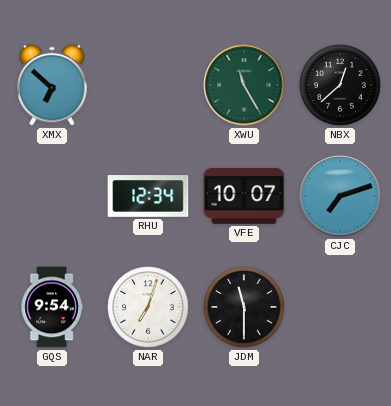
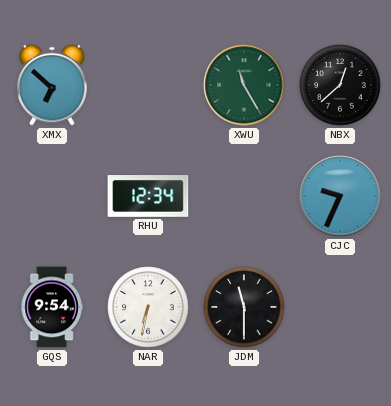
VFE: 10:07 -> none (244, 196)
CJC: 7:12 -> 9:34 (340, 196)
NAR: 7:03 -> 6:32 (148, 307)
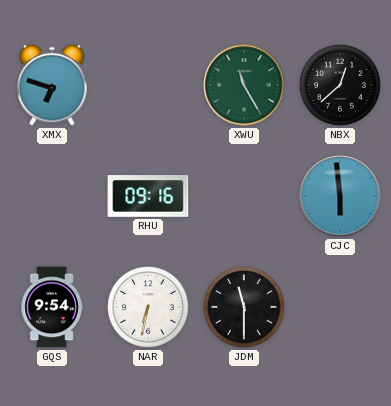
XMX: 6:52 -> 6:48 (52, 85)
RHU: 12:34 -> 09:16 (148, 196)
CJC: 9:34 -> 5:59 (340, 196)
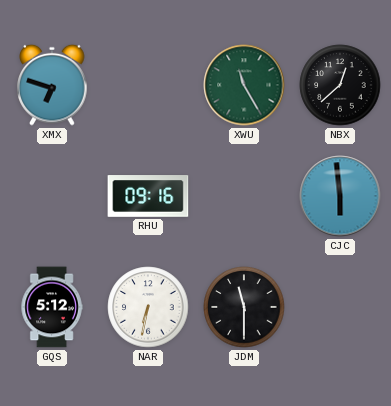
GQS: 9:54 -> 5:12 (52, 307)
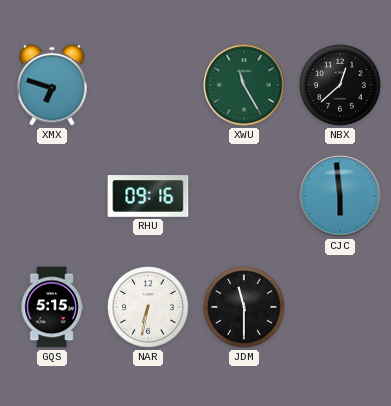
GQS: 5:12 -> 5:15 (52, 307)
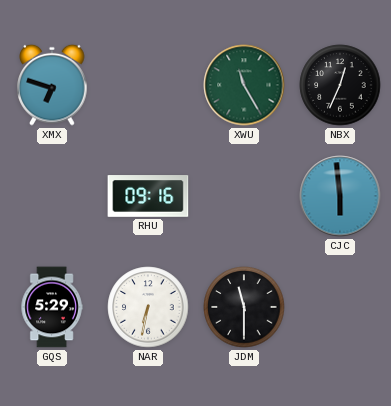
NBX: 12:38 -> 12:34 (340, 85)
GQS: 5:15 -> 5:29 (52, 307)
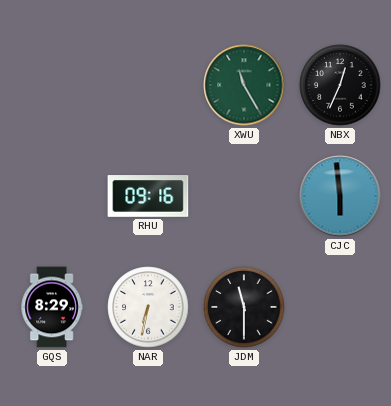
XMX: 6:48 -> none (52, 85)
GQS: 5:29 -> 8:29 (52, 307)
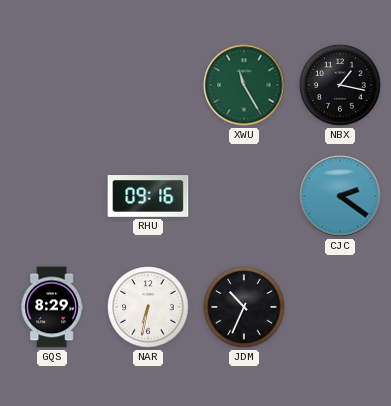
NBX: 12:34 -> 1:17 (340, 85)
CJC: 5:59 -> 2:21 (340, 196)
JDM: 11:30 -> 10:34 (244, 307)
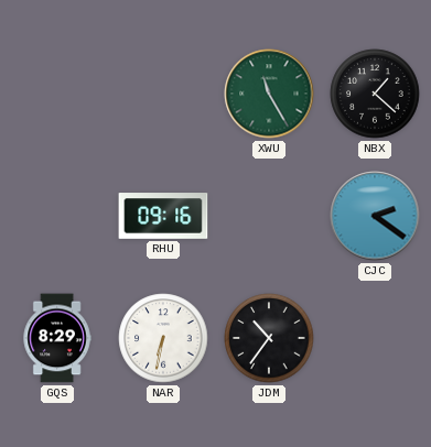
NBX: 1:17 -> 1:22 (375, 94)
JDM: 10:34 -> 10:36 (269, 338)
